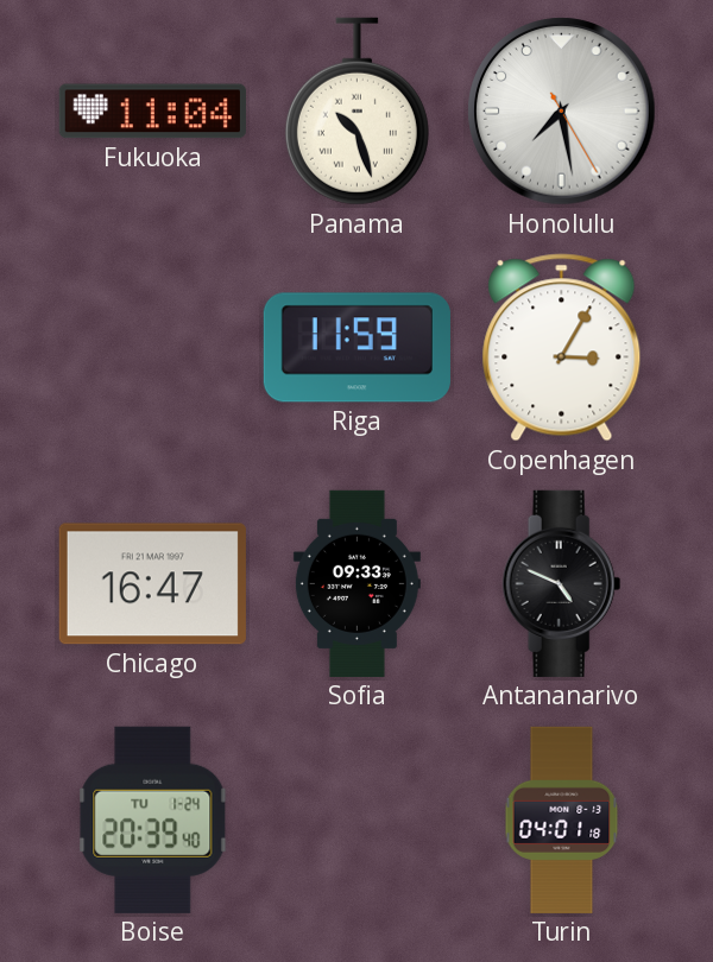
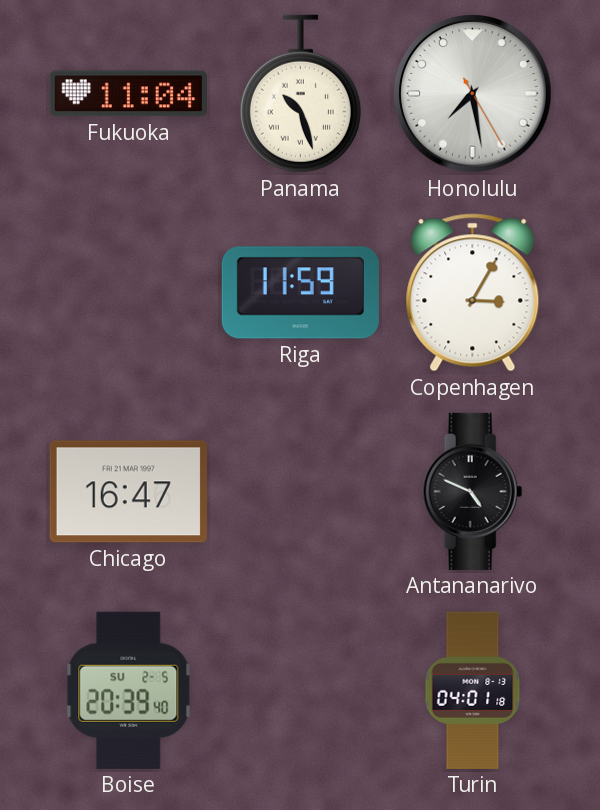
Sofia: 09:33 -> none (356, 583)
Boise date: TU 1-24 -> SU 2-5 (129, 690)
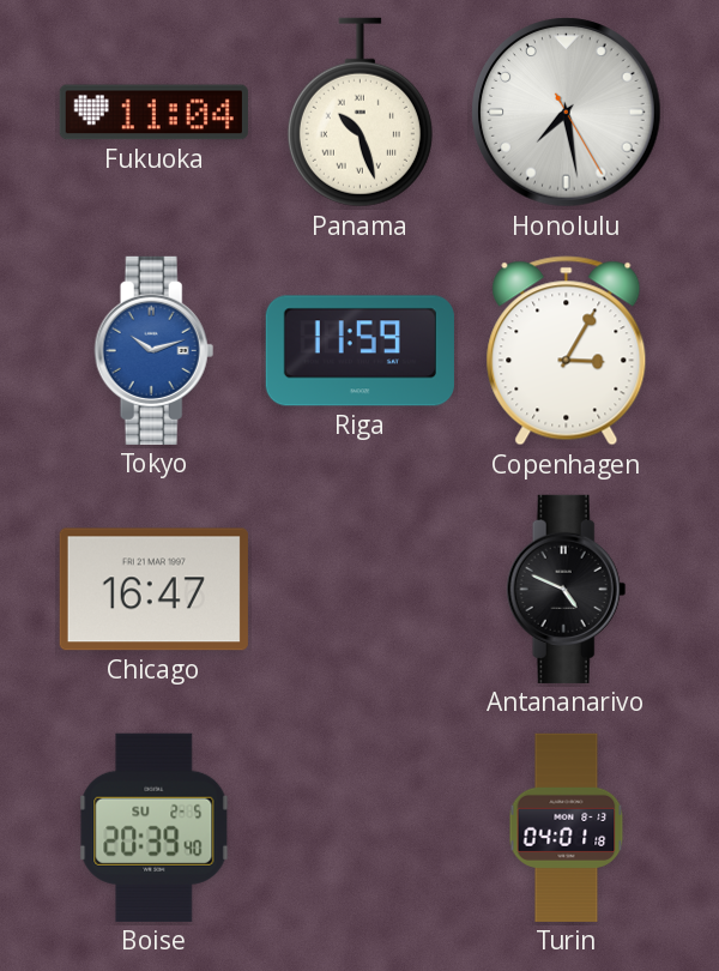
Tokyo: none -> 10:12 (155, 350)
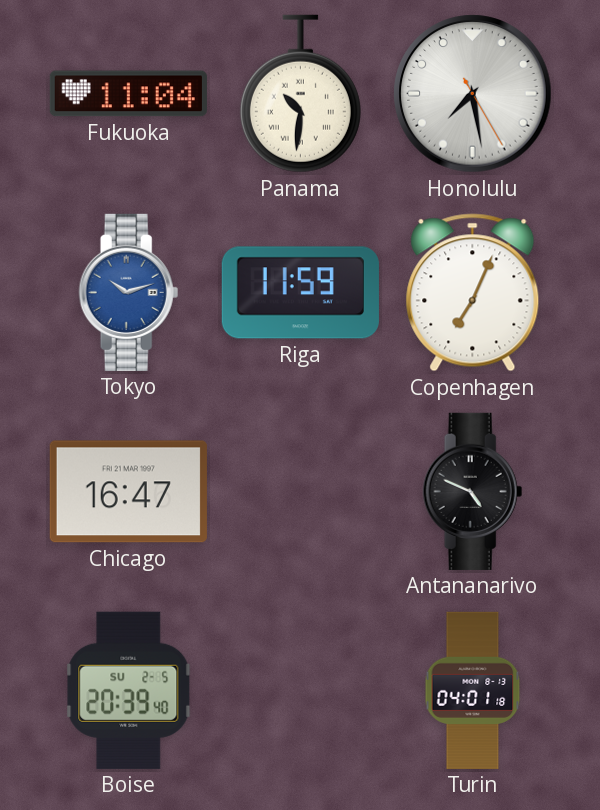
Panama: 10:27 -> 10:31 (300, 94)
Copenhagen: 3:05 -> 7:04 (473, 293)
